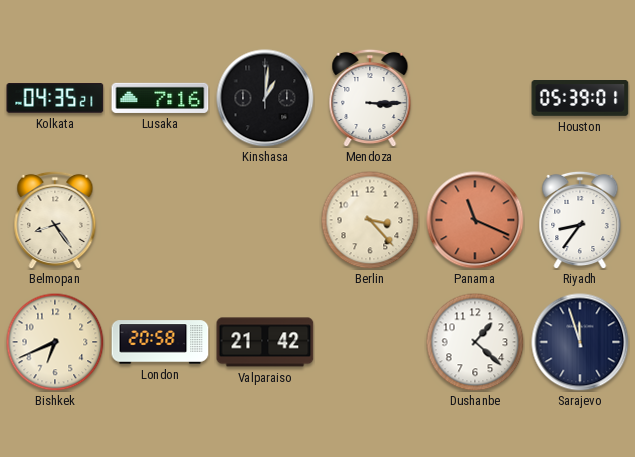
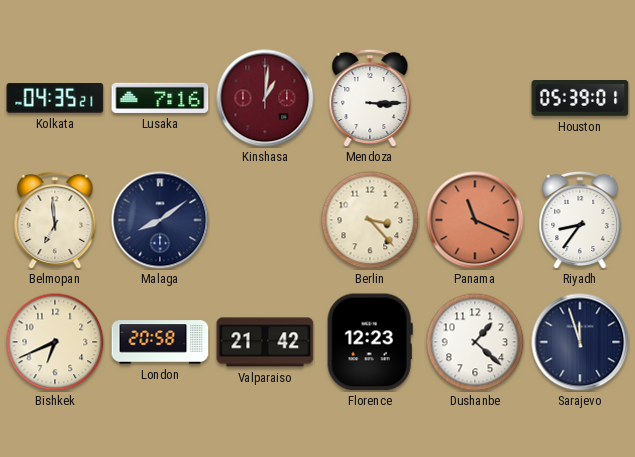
Kinshasa dial: black -> burgundy (265, 98)
Belmopan: 8:24 -> 6:59 (55, 220)
Malaga: none -> 8:09 (160, 220)
Florence: none -> 12:23 (370, 342)
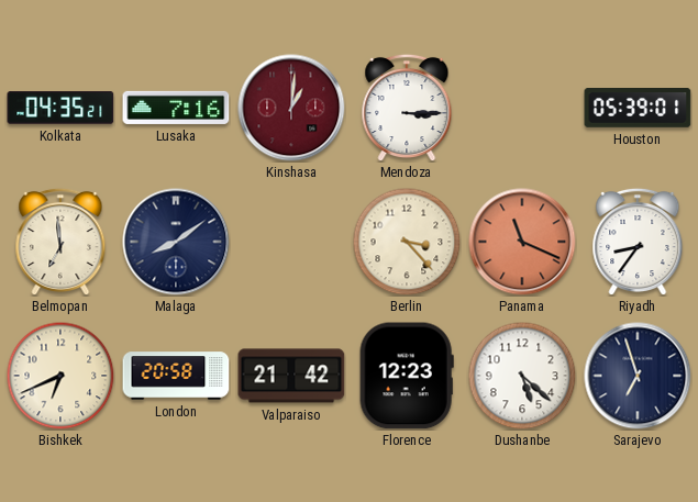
Dushanbe: 1:22 -> 5:22 (522, 376)
Sarajevo: 11:57 -> 6:57 (638, 376)
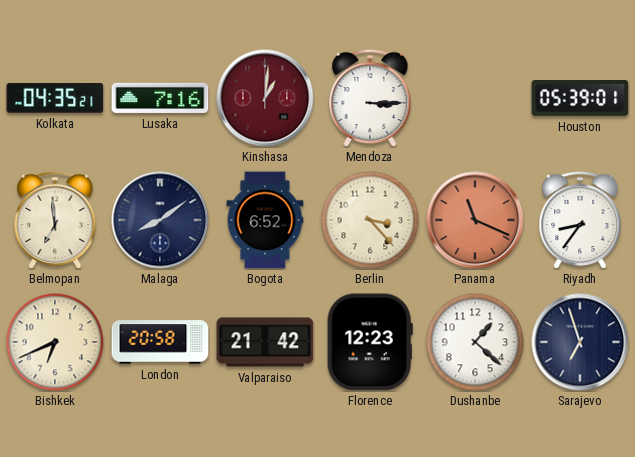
Bogota: none -> 6:52 (265, 220)
Dushanbe: 5:22 -> 1:22 (475, 342)
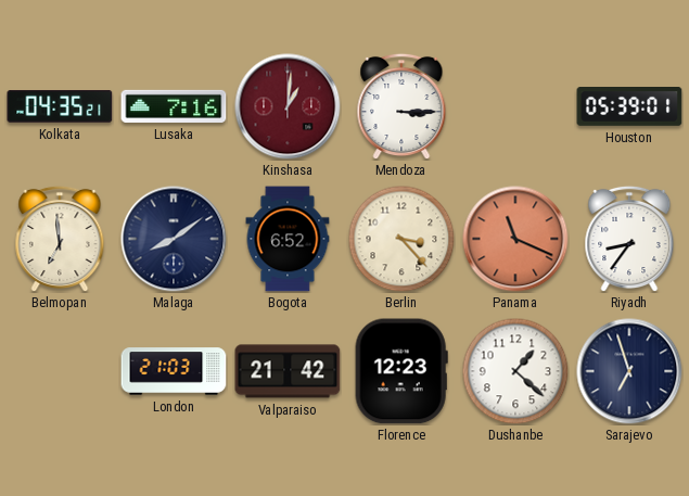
Bishkek: 6:41 -> none (55, 342)
London: 20:58 -> 21:03 (174, 371)
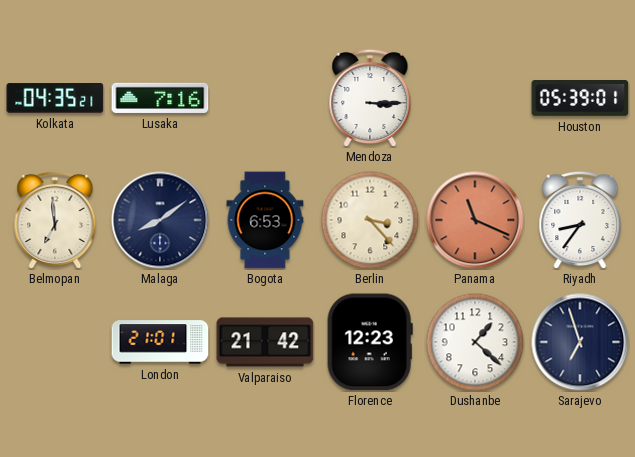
Kinshasa: 1:01 -> none (288, 106)
Bogota: 6:52 -> 6:53 (265, 220)
London: 21:03 -> 21:01 (160, 342)
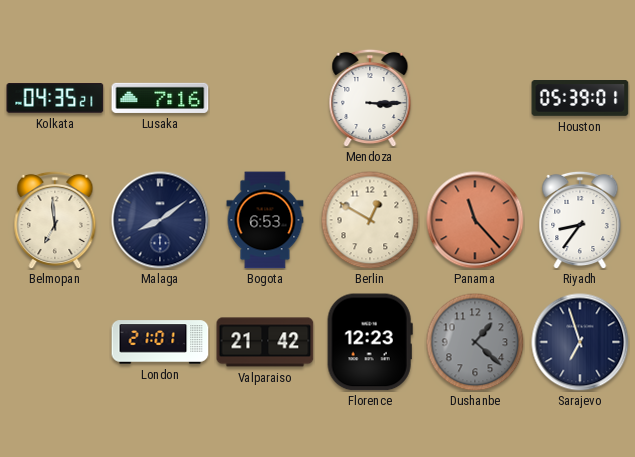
Berlin: 3:23 -> 12:50 (370, 220)
Panama: 11:19 -> 11:23 (475, 220)
Dushanbe dial: white -> grey (475, 342)
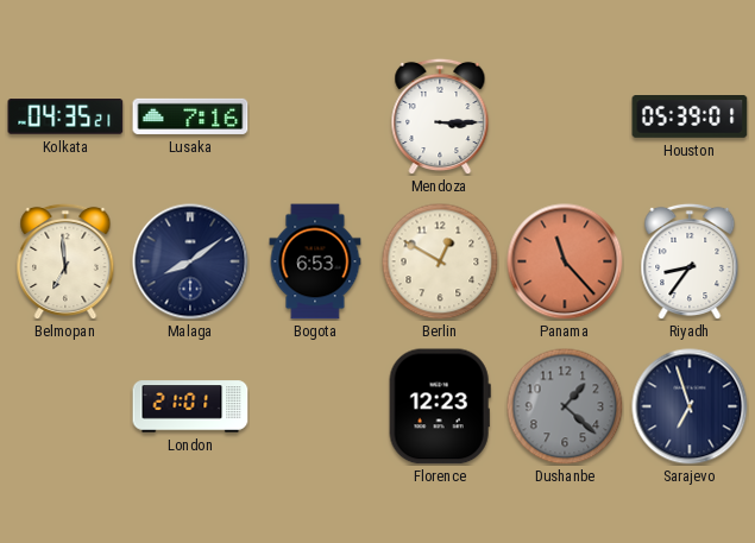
Valparaiso: 21:42 -> none (265, 342)
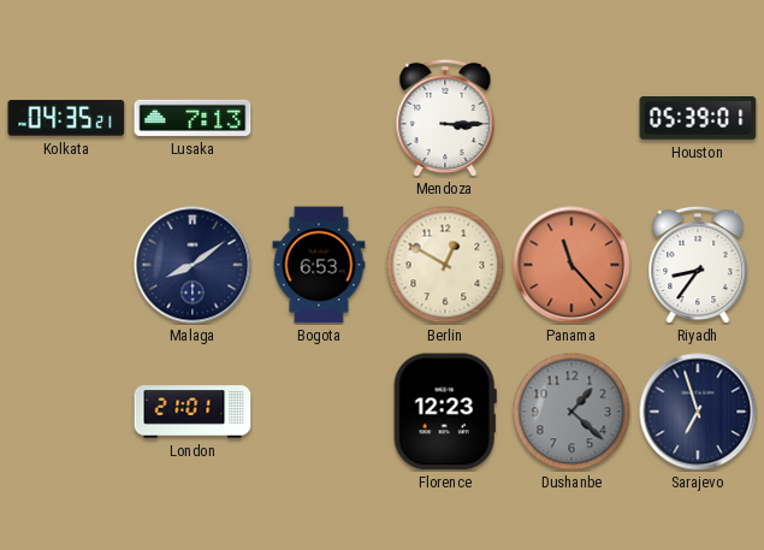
Lusaka: 7:16 -> 7:13 (193, 118)
Belmopan: 6:59 -> none (65, 261)
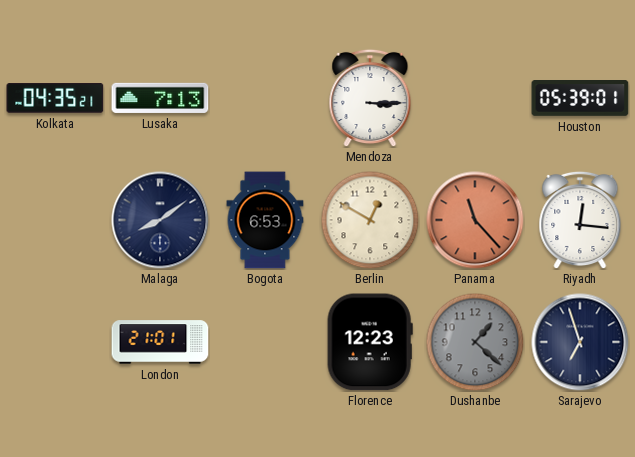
Riyadh: 8:36 -> 12:16 (580, 220)
